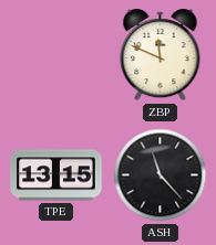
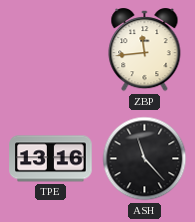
ZBP: 11:49 -> 11:44 (145, 51)
TPE: 13:15 -> 13:16 (51, 159)
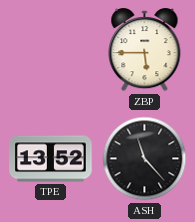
ZBP: 11:44 -> 5:45 (145, 51)
TPE: 13:16 -> 13:52 (51, 159)
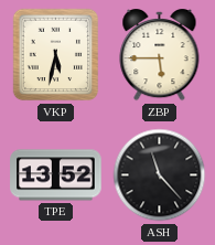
VKP: none -> 5:32 (56, 55)
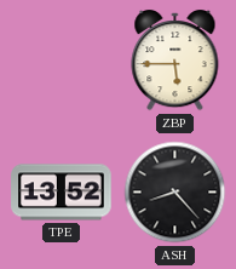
VKP: 5:32 -> none (56, 55)
ASH: 11:23 -> 8:23 (175, 193)
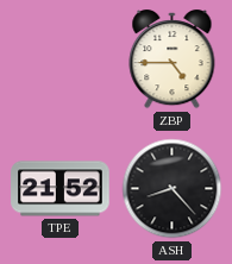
ZBP: 5:45 -> 4:45 (173, 61)
TPE: 13:52 -> 21:52 (61, 189)
